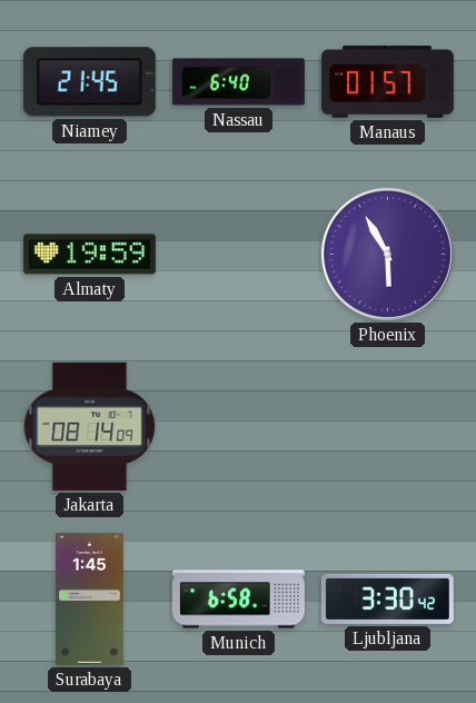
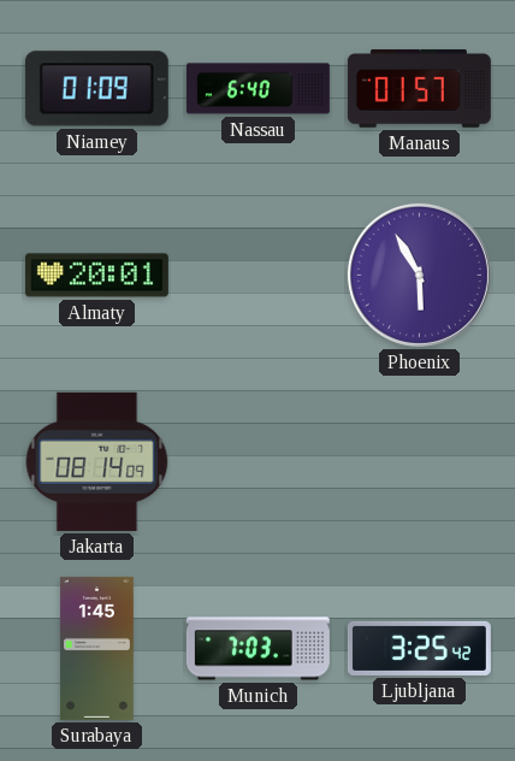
Niamey: 21:45 -> 01:09 (96, 89)
Almaty: 19:59 -> 20:01 (96, 276)
Munich: 6:58 -> 7:03 (257, 649)
Ljubljana: 3:30 -> 3:25 (419, 648)
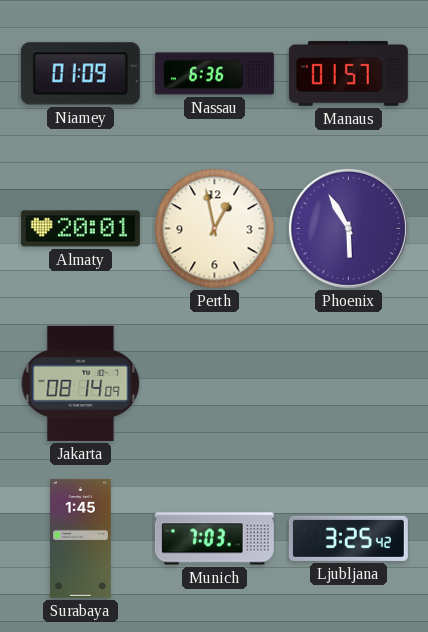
Nassau: 6:40 -> 6:36 (214, 74)
Perth: none -> 12:58 (215, 229)
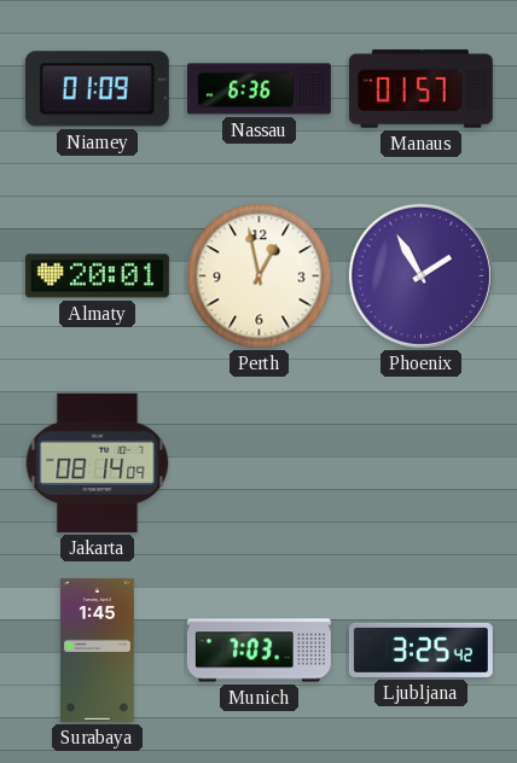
Phoenix: 5:55 -> 1:55 (420, 275)
